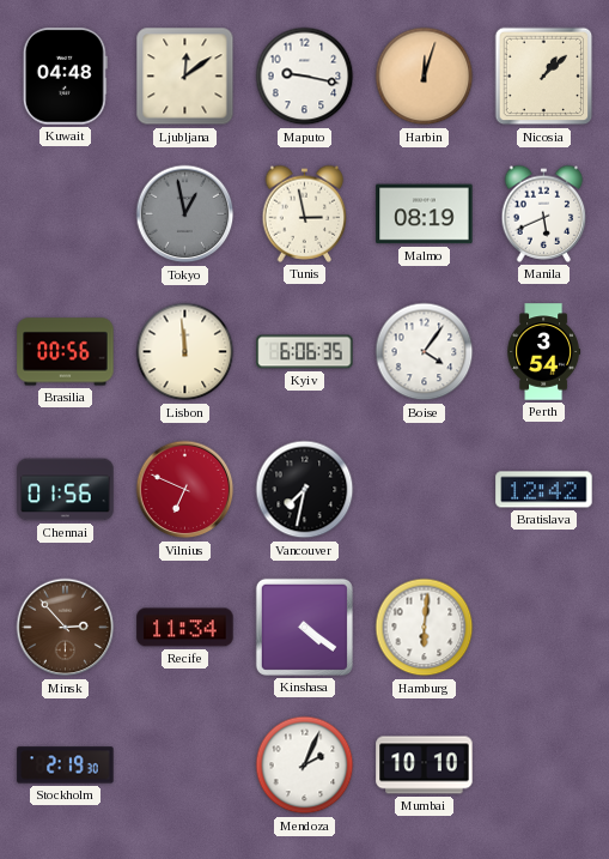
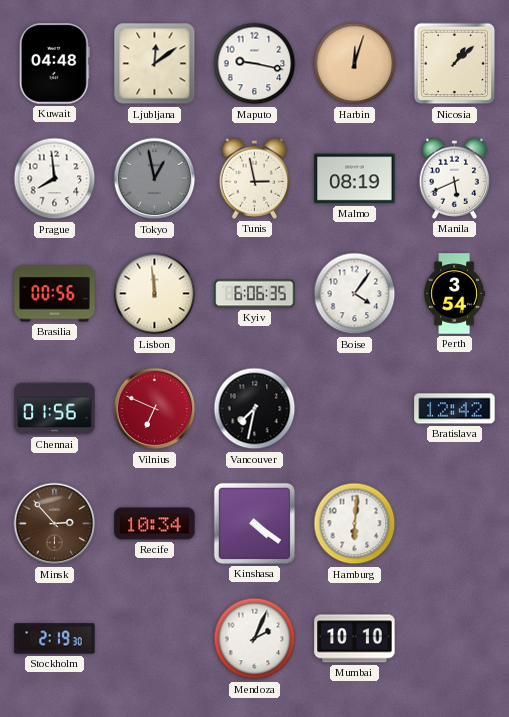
Prague: none -> 7:59 (55, 179)
Recife: 11:34 -> 10:34 (155, 524)
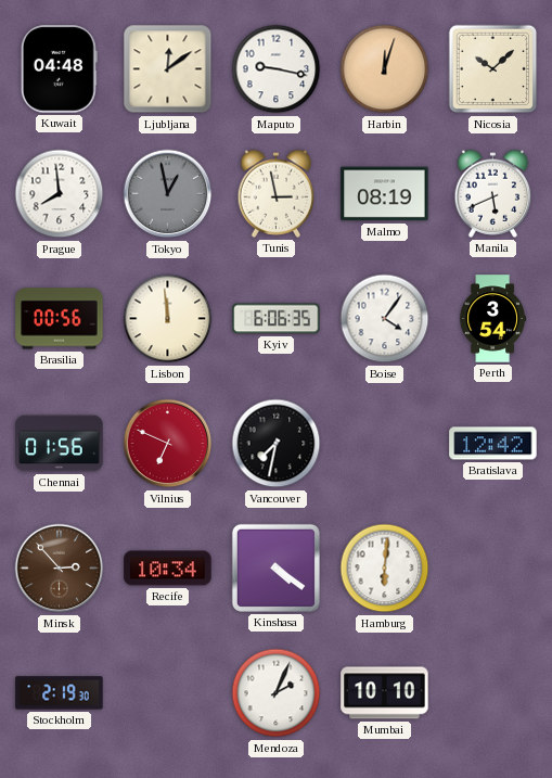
Nicosia: 1:08 -> 10:08 (493, 69)
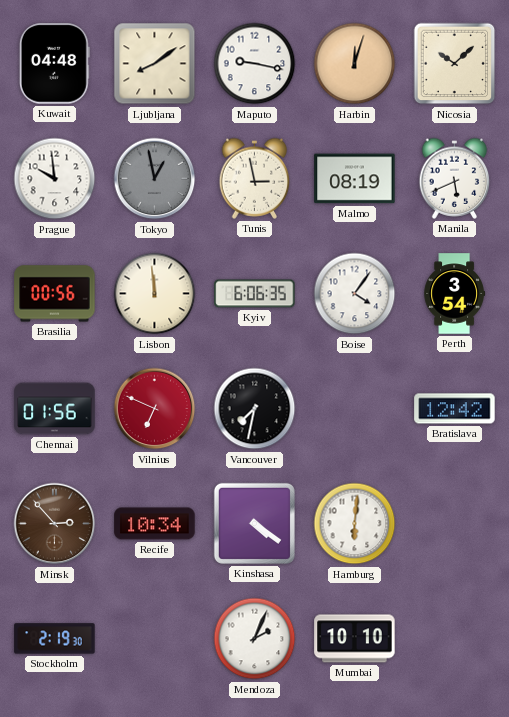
Ljubljana: 12:09 -> 8:09 (155, 64)
Prague: 7:59 -> 9:59 (55, 179)
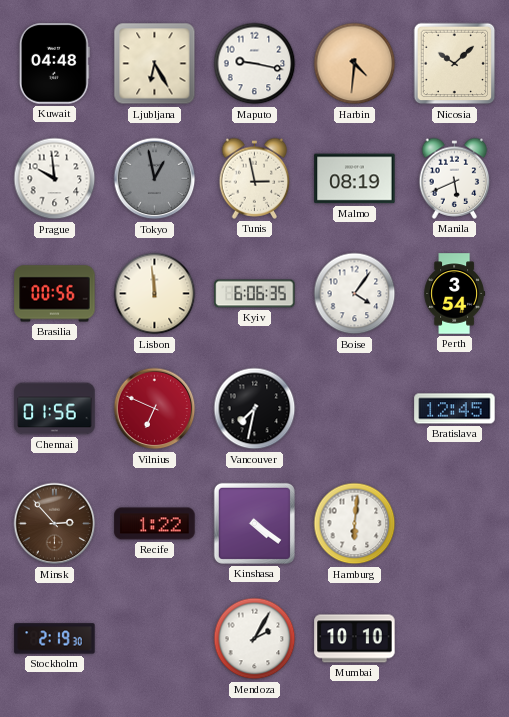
Ljubljana: 8:09 -> 6:25 (155, 64)
Harbin: 12:03 -> 4:31 (355, 64)
Bratislava: 12:42 -> 12:45 (455, 409)
Recife: 10:34 -> 1:22 (155, 524)
Mendoza: 2:04 -> 2:05 (255, 639)
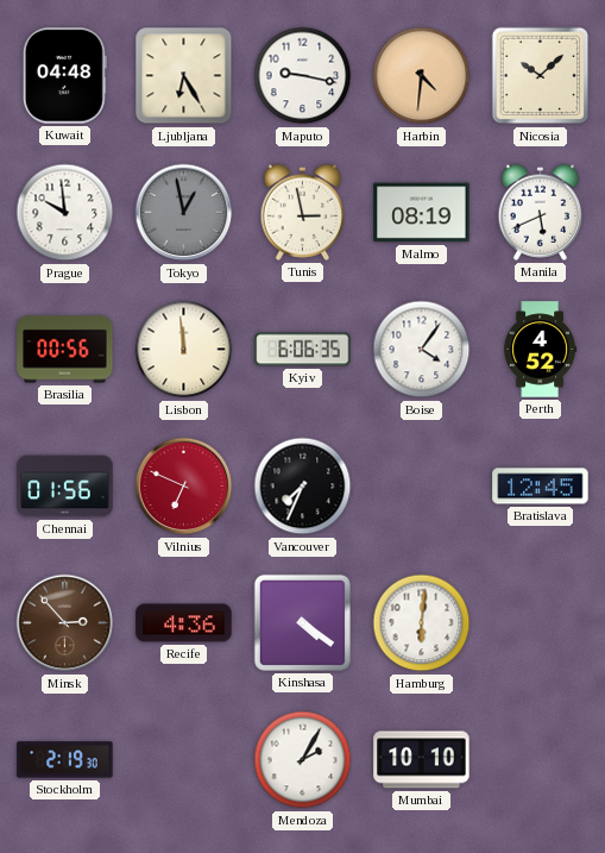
Perth: 3:54 -> 4:52 (541, 350)
Vancouver: 7:32 -> 7:34 (303, 487)
Recife: 1:22 -> 4:36 (184, 623)
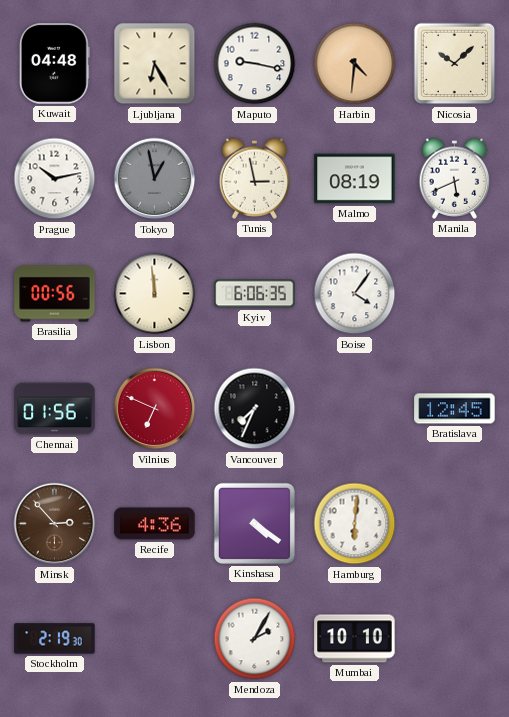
Prague: 9:59 -> 10:13 (55, 179)
Perth: 4:52 -> none (541, 350)
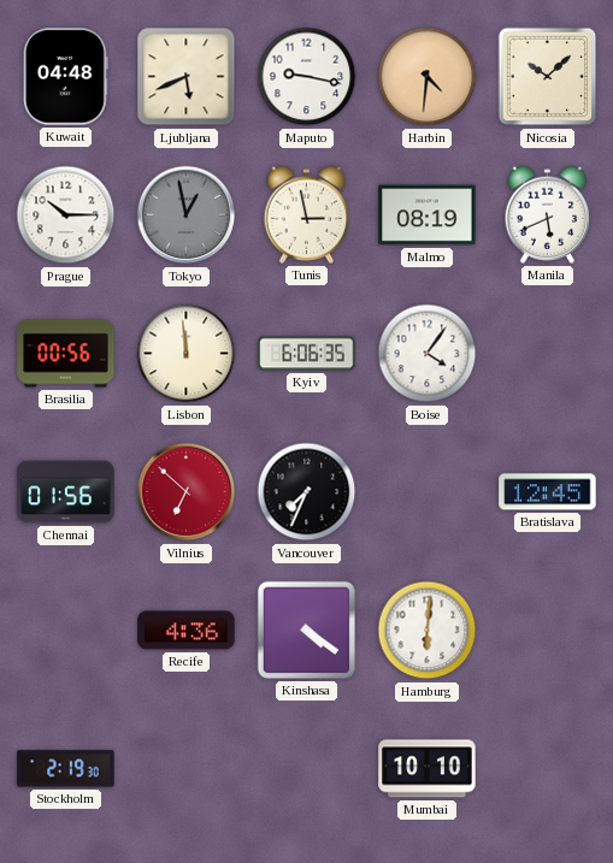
Ljubljana: 6:25 -> 5:41 (187, 77)
Prague: 10:13 -> 10:15 (66, 215)
Vilnius: 6:49 -> 6:52 (187, 492)
Minsk: 2:53 -> none (55, 524)
Mendoza: 2:05 -> none (255, 639)
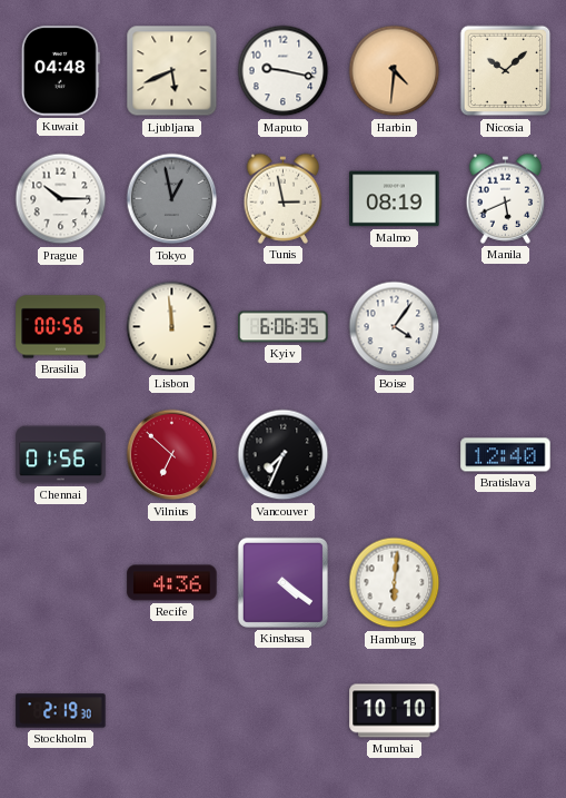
Bratislava: 12:45 -> 12:40 (506, 455)
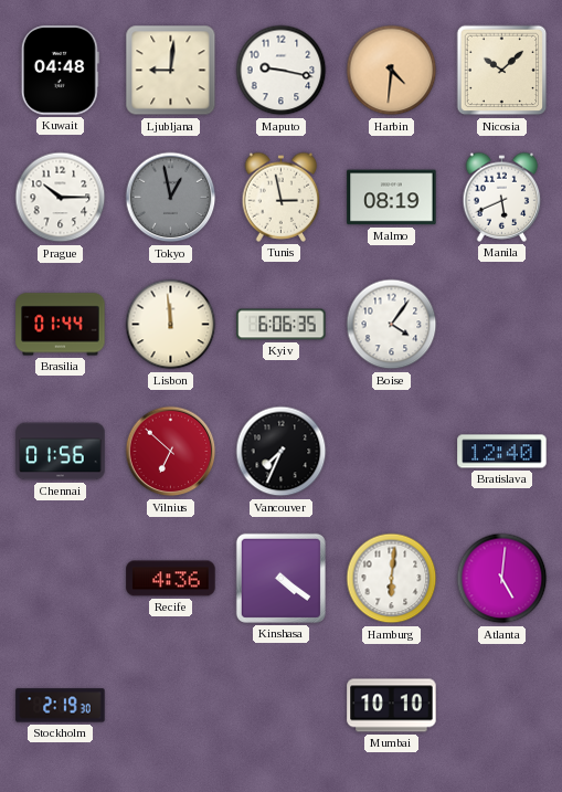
Ljubljana: 5:41 -> 9:01 (171, 71)
Brasilia: 00:56 -> 01:44 (61, 325)
Atlanta: none -> 5:01 (502, 579)
